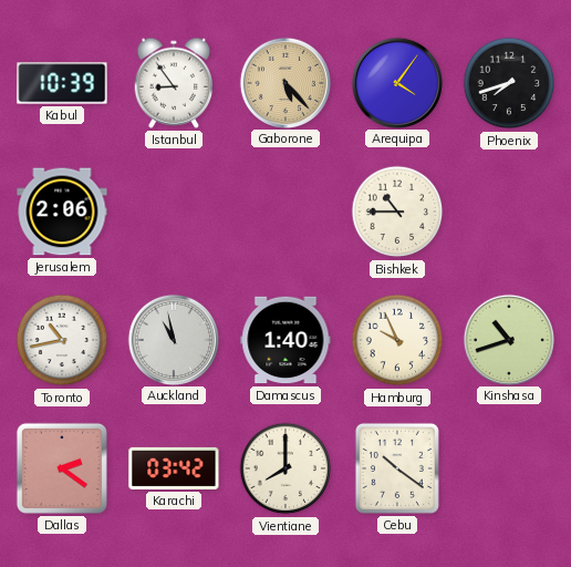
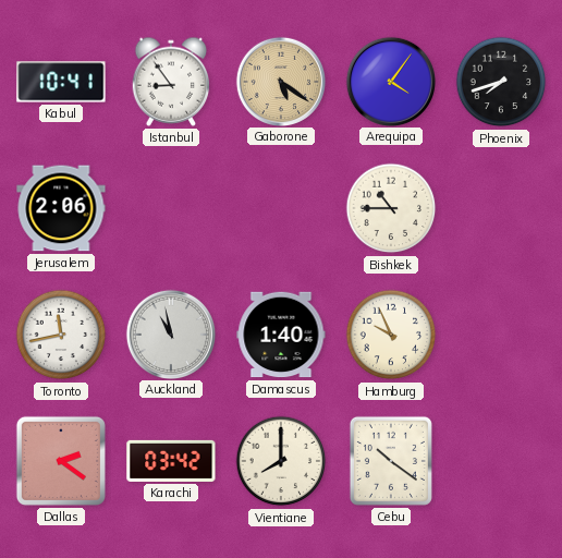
Kabul: 10:39 -> 10:41 (61, 82)
Gaborone: 5:23 -> 5:21 (280, 81)
Toronto: 10:43 -> 11:43 (61, 335)
Kinshasa: 10:42 -> none (508, 339)
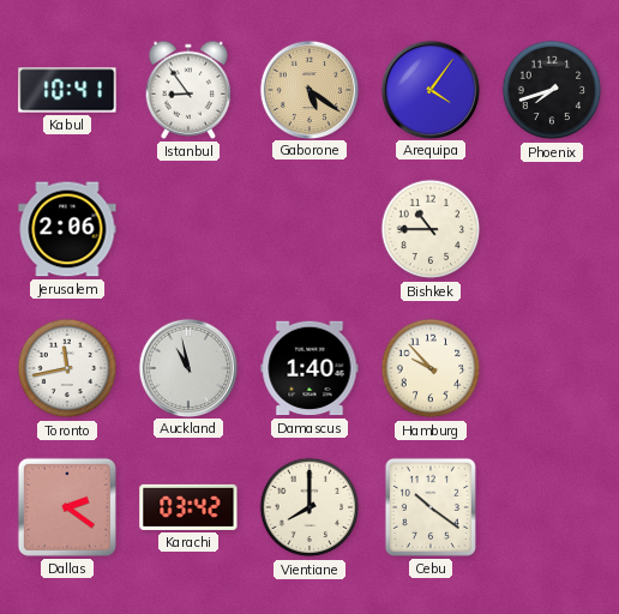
Hamburg: 9:56 -> 9:53 (431, 368)
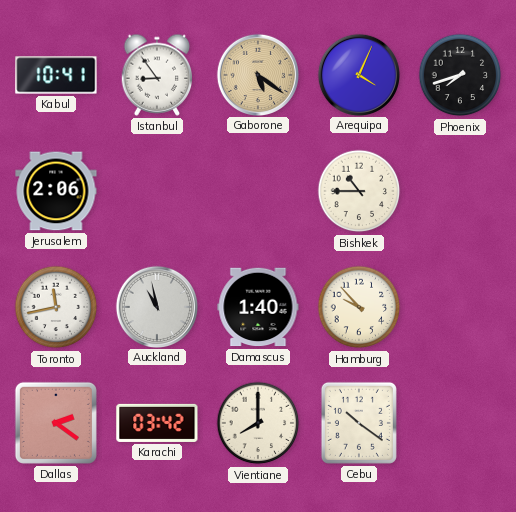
Arequipa: 4:06 -> 4:04 (358, 74)
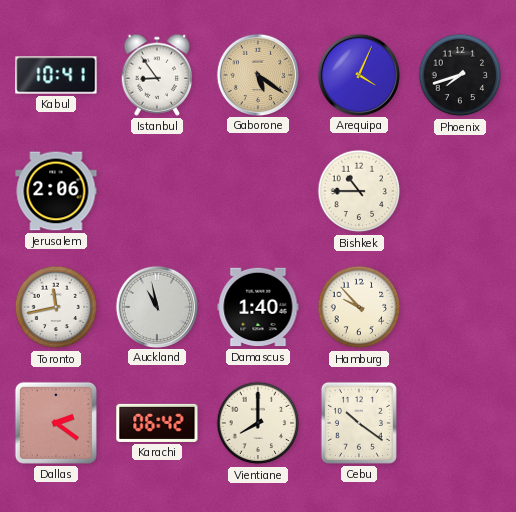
Karachi: 03:42 -> 06:42 (157, 423)
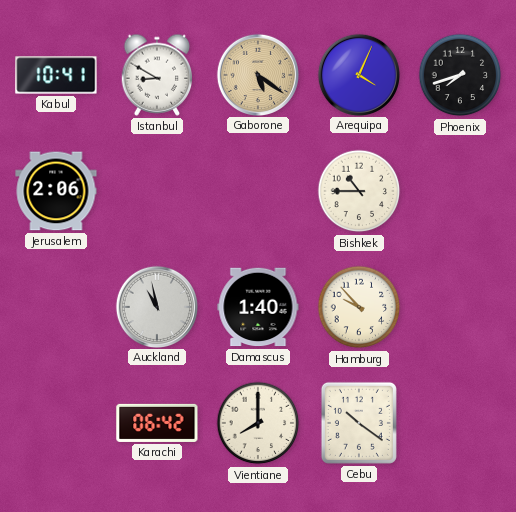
Istanbul: 8:54 -> 8:50 (157, 75)
Toronto: 11:43 -> none (56, 307)
Dallas: 2:21 -> none (56, 423)
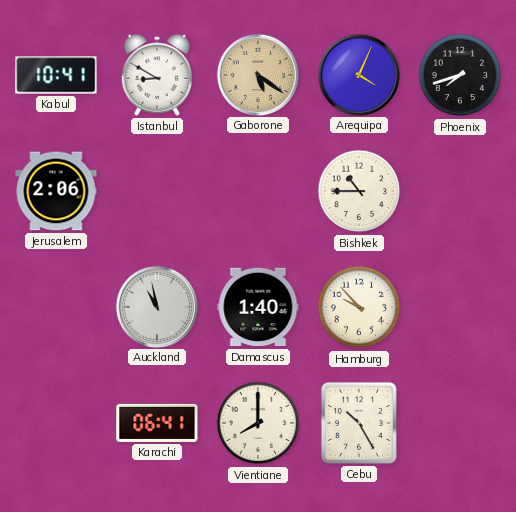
Karachi: 06:42 -> 06:41 (157, 423)
Cebu: 10:21 -> 10:25 (359, 423)
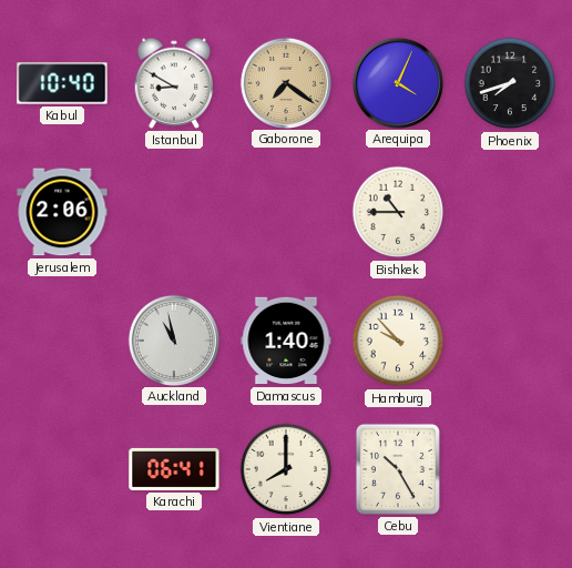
Kabul: 10:41 -> 10:40 (62, 83)
Gaborone: 5:21 -> 7:21 (285, 82)
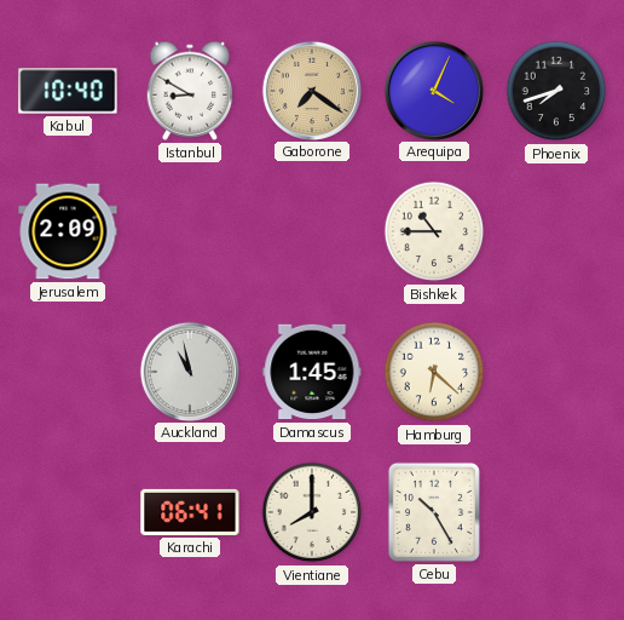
Jerusalem: 2:06 -> 2:09 (68, 231)
Damascus: 1:40 -> 1:45 (312, 372)
Hamburg: 9:53 -> 6:22 (434, 372)
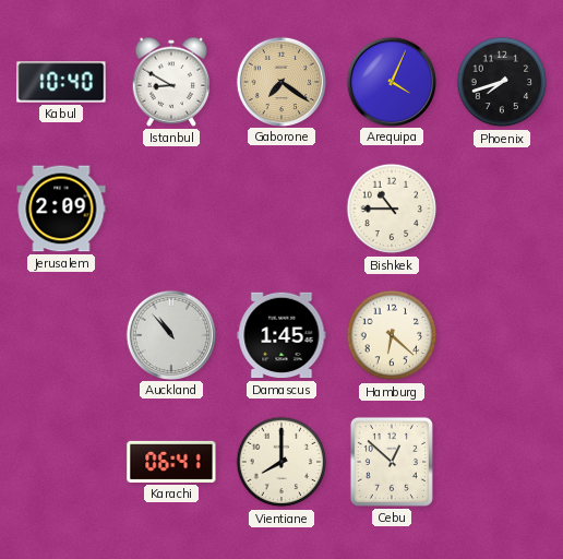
Auckland: 10:58 -> 10:53 (170, 334)
Cebu: 10:25 -> 12:52 (392, 462)
